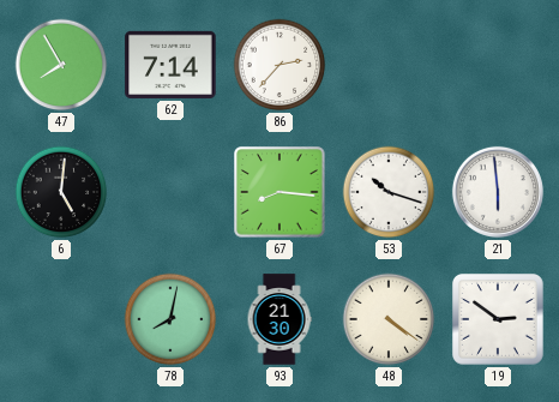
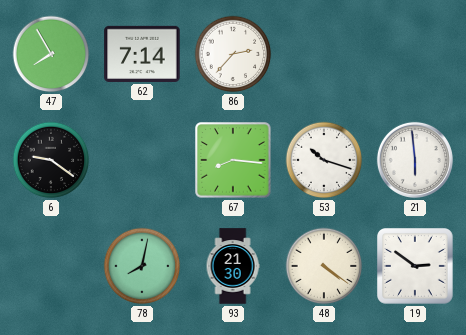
6: 5:01 -> 9:21 (51, 160)
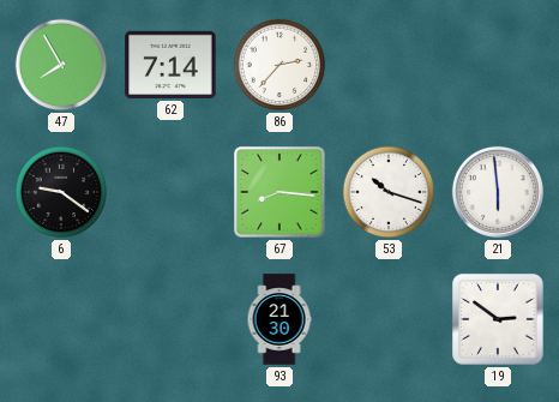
78: 8:02 -> none (142, 266)
48: 4:21 -> none (324, 266)
